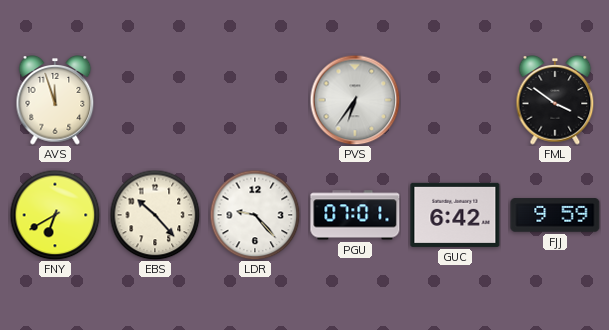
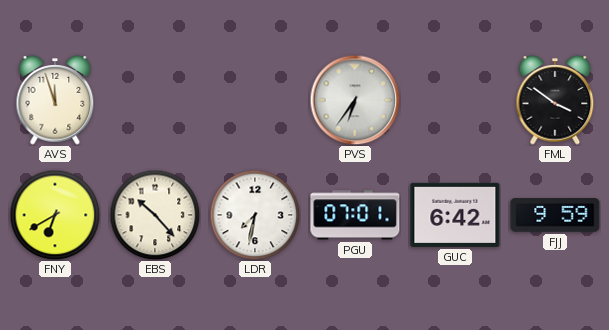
LDR: 9:23 -> 7:32 (255, 215)
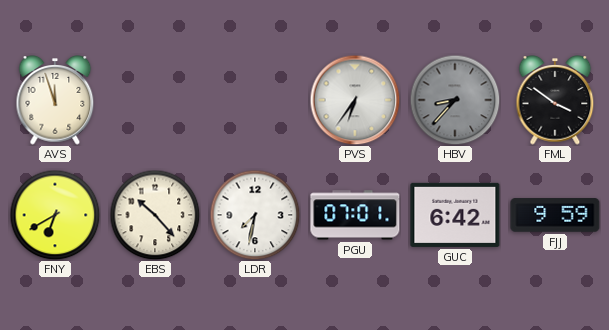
HBV: none -> 8:37 (455, 100)
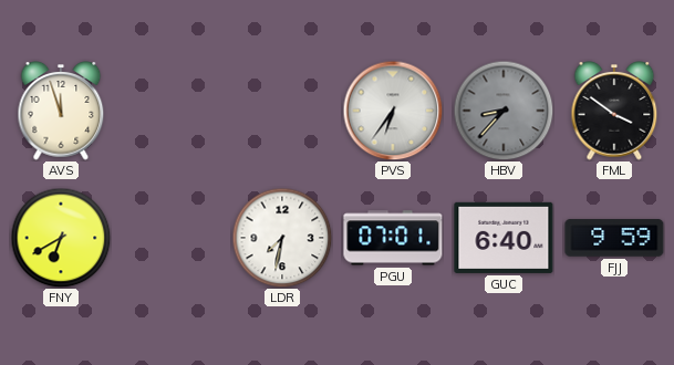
EBS: 10:23 -> none (155, 215)
GUC: 6:42 -> 6:40 (504, 238)
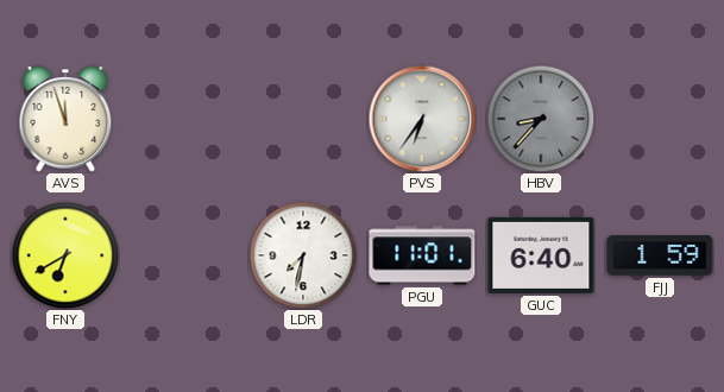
FML: 3:51 -> none (614, 111)
PGU: 07:01 -> 11:01 (422, 255)
FJJ: 9:59 -> 1:59 (660, 255)
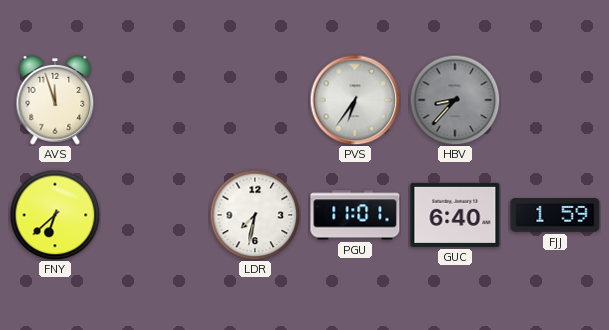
FNY: 6:40 -> 6:38 (55, 215)
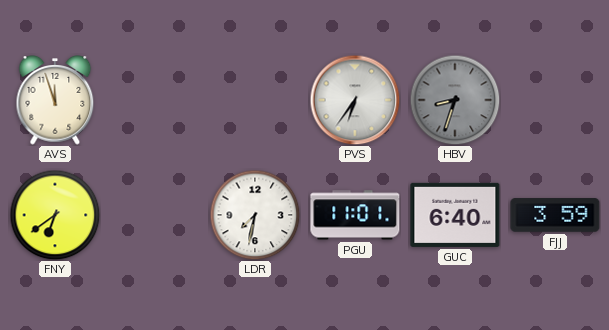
HBV: 8:37 -> 8:33 (455, 100)
FNY: 6:38 -> 6:39 (55, 215)
FJJ: 1:59 -> 3:59 (555, 215)
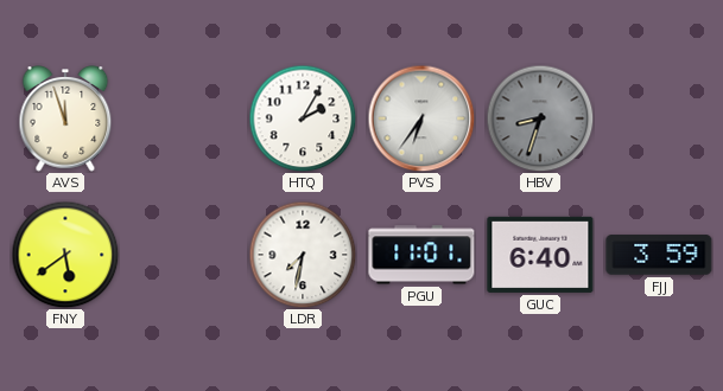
HTQ: none -> 2:05 (303, 118)
FNY: 6:39 -> 5:39 (65, 255)
